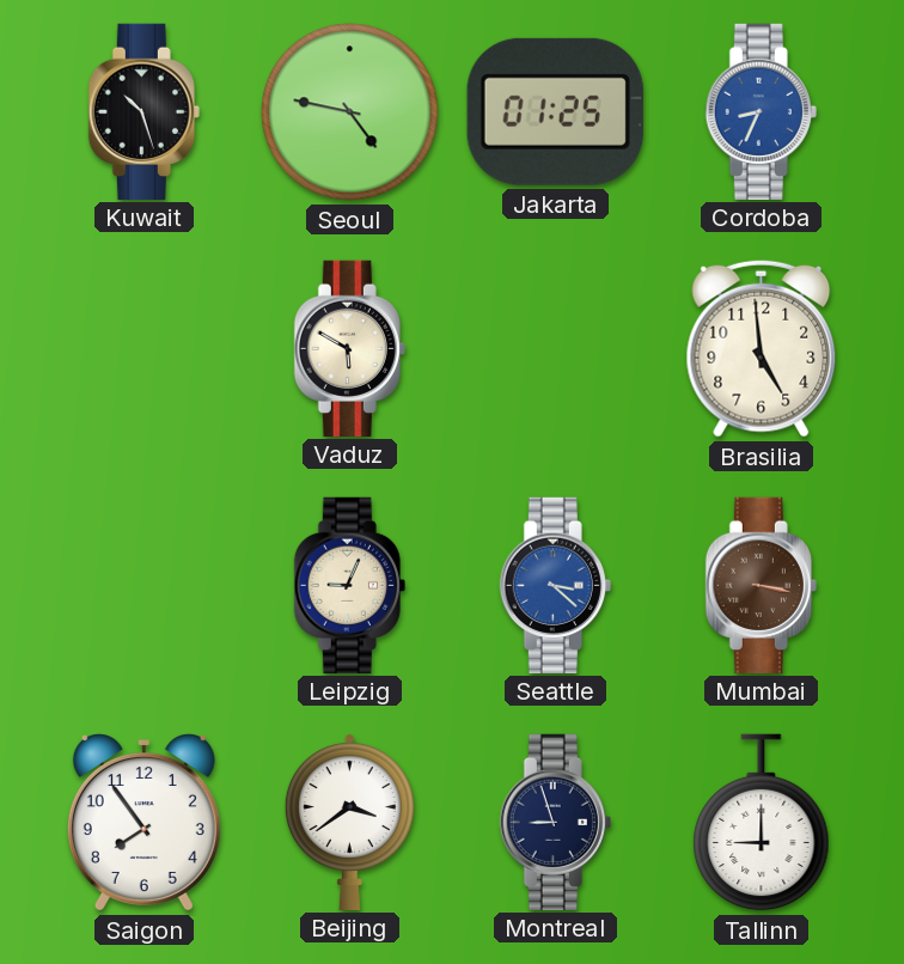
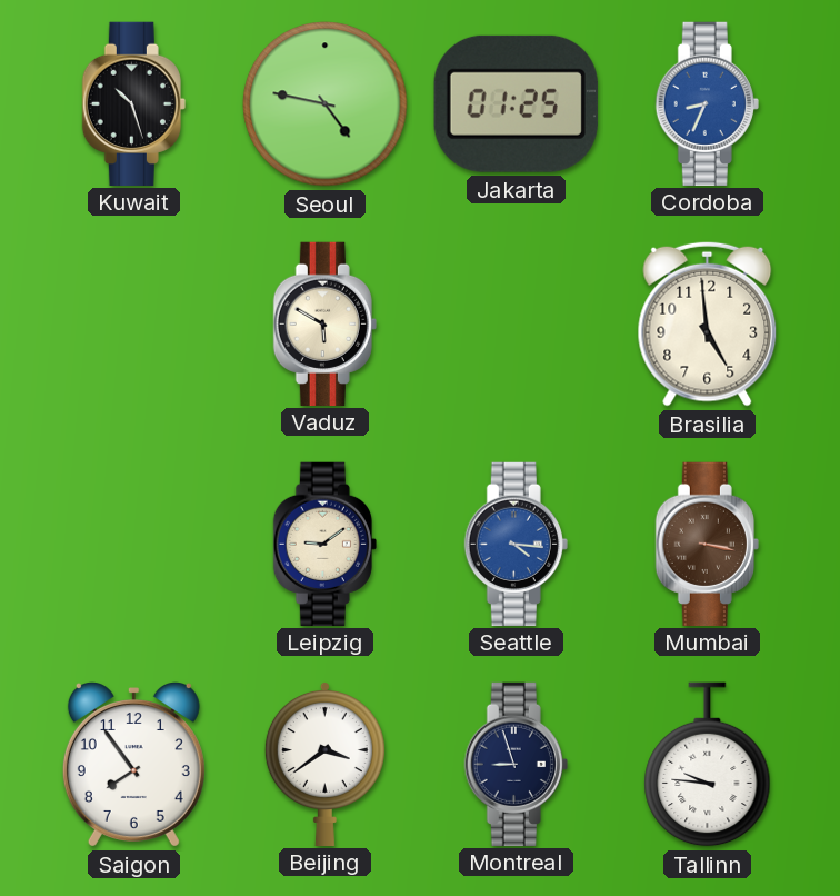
Leipzig: 9:04 -> 9:09 (324, 544)
Seattle: 3:22 -> 4:16 (516, 544)
Tallinn: 9:00 -> 9:46 (708, 765)
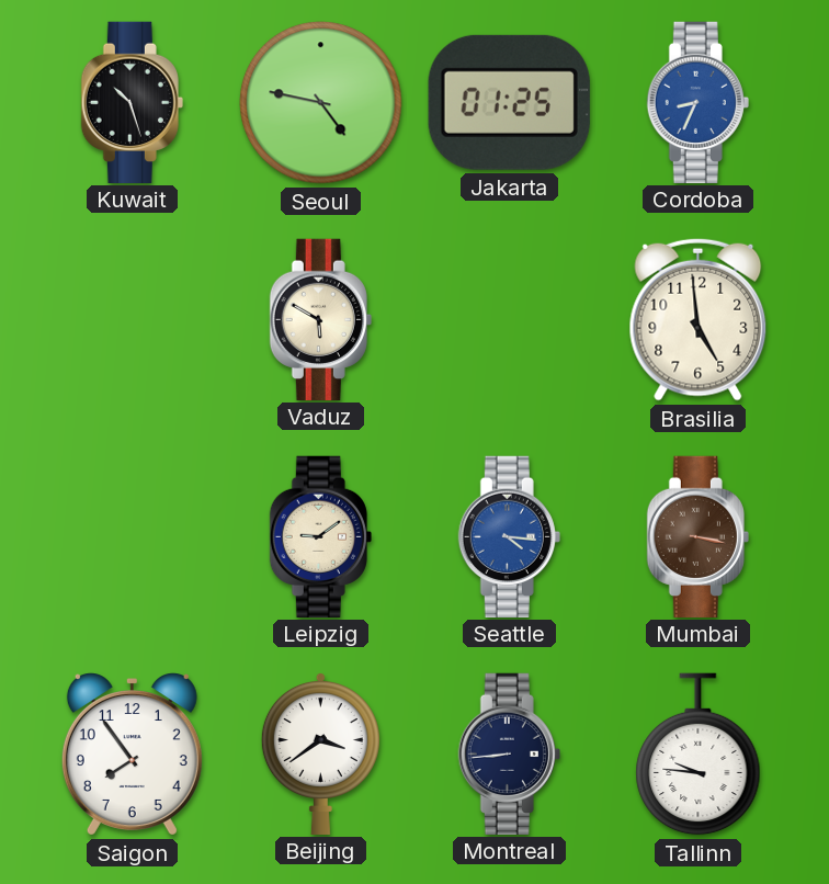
Montreal: 8:57 -> 8:44 (509, 753)
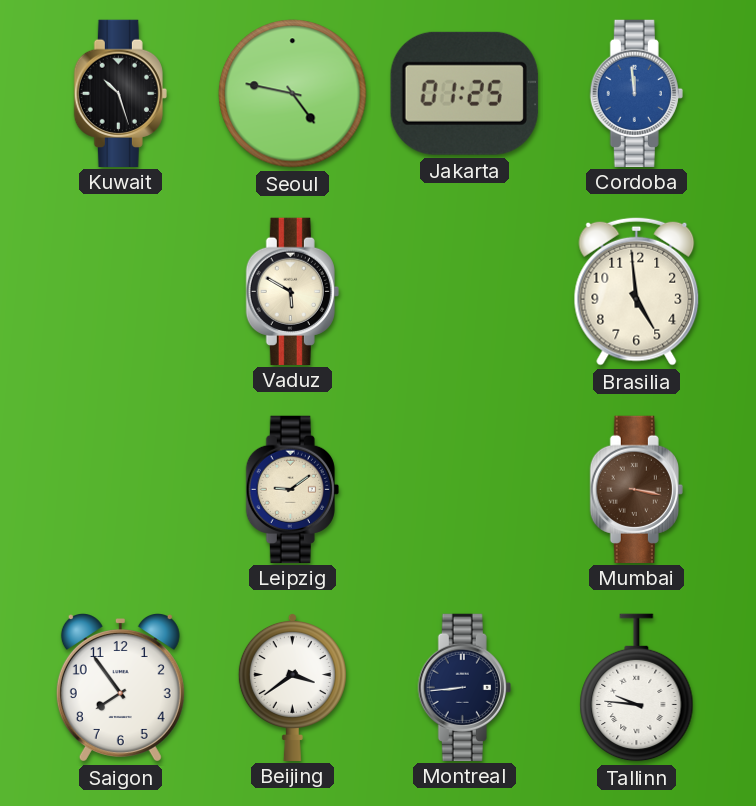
Cordoba: 8:34 -> 11:59 (636, 93)
Seattle: 4:16 -> none (509, 536)
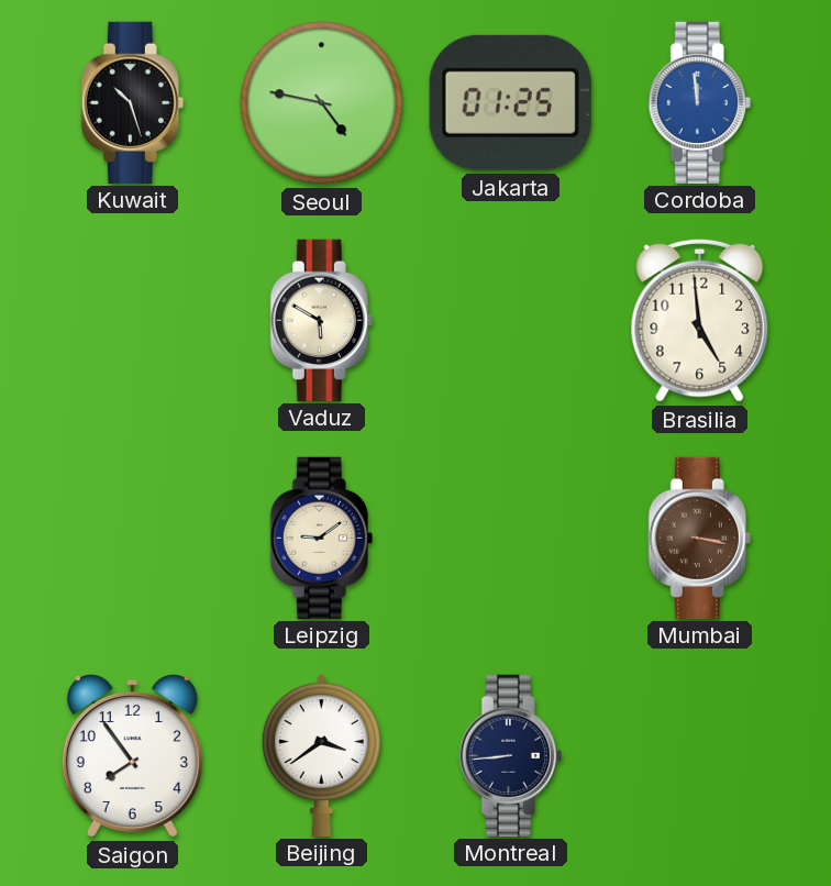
Tallinn: 9:46 -> none (637, 688)
